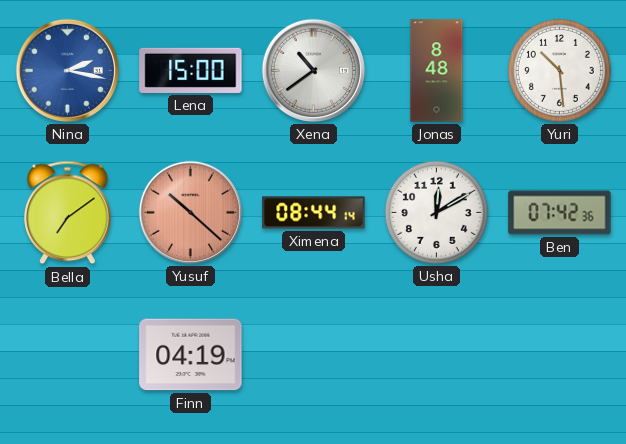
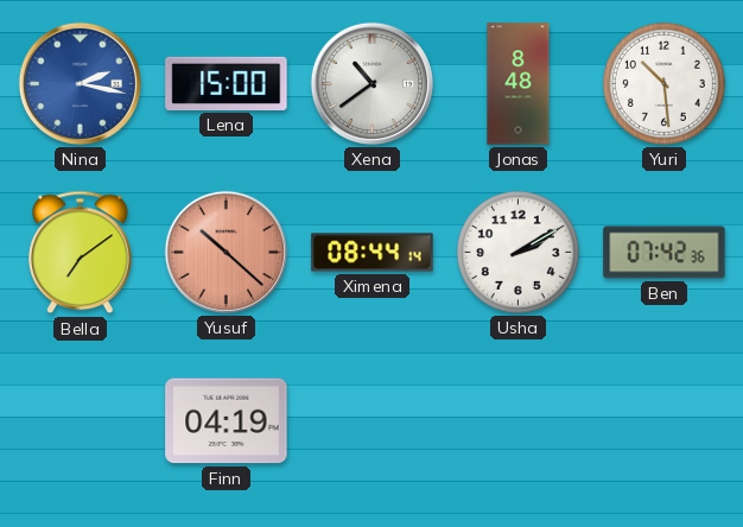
Usha: 12:10 -> 2:10 (517, 252)
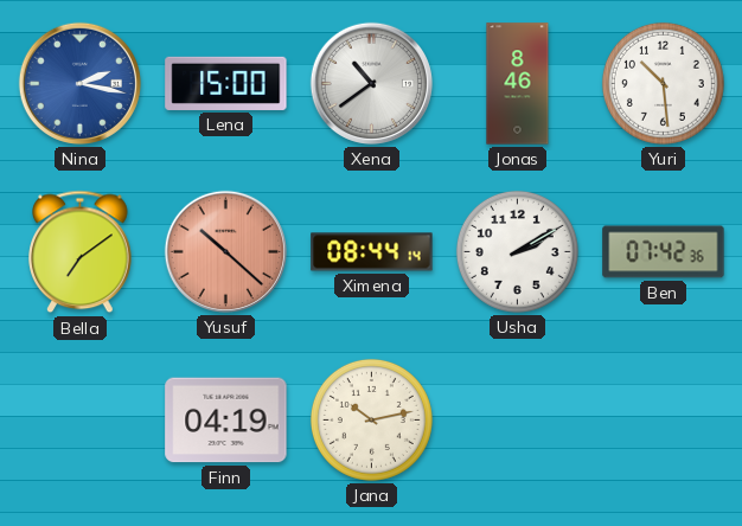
Jonas: 8:48 -> 8:46 (518, 84)
Jana: none -> 10:13 (371, 419)
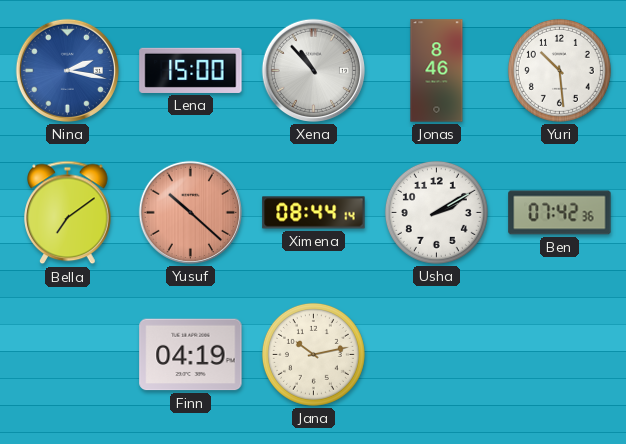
Xena: 10:39 -> 10:53 (313, 70)
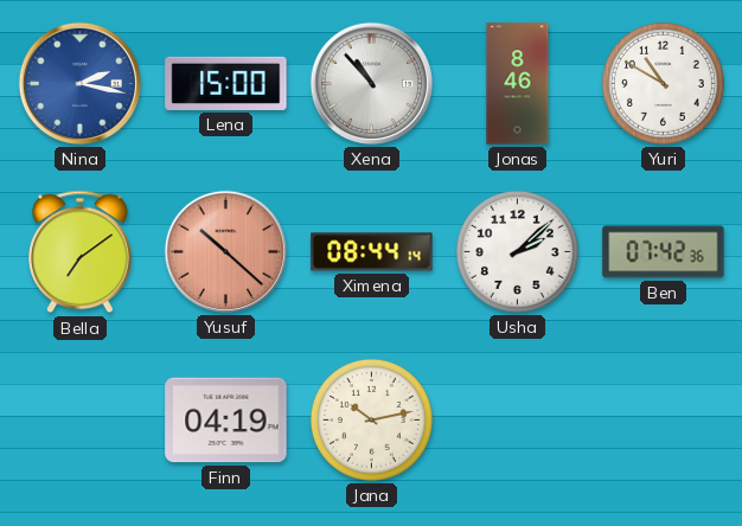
Yuri: 10:29 -> 10:50 (663, 83)
Usha: 2:10 -> 2:08 (517, 251)
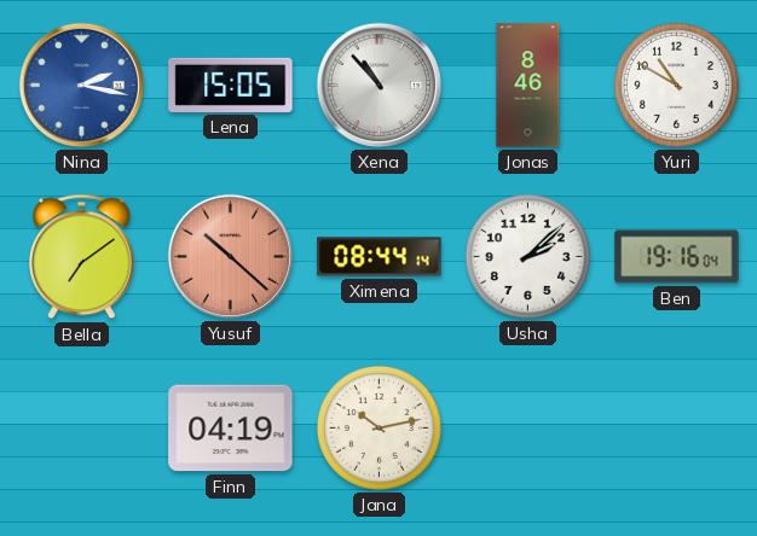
Lena: 15:00 -> 15:05 (231, 85)
Ben: 07:42 -> 19:16 (677, 257)
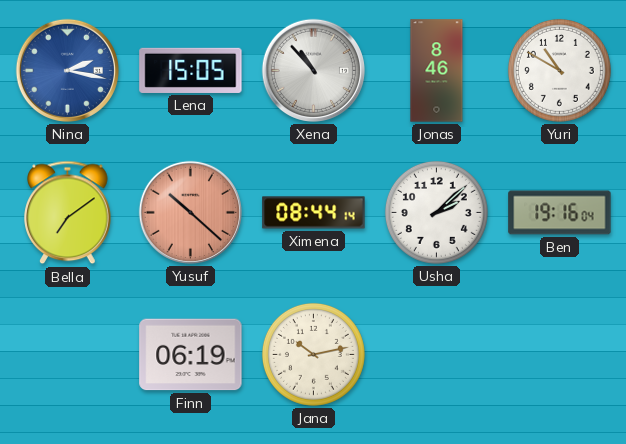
Finn: 04:19 -> 06:19 (191, 355)
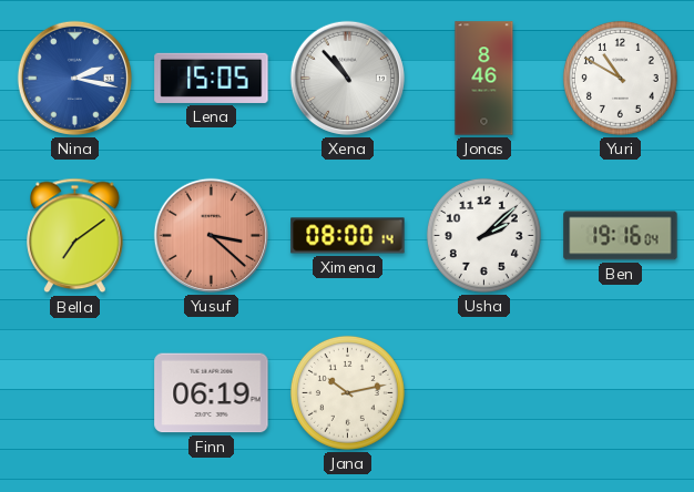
Yusuf: 10:22 -> 3:22 (211, 235)
Ximena: 08:44 -> 08:00 (348, 236)
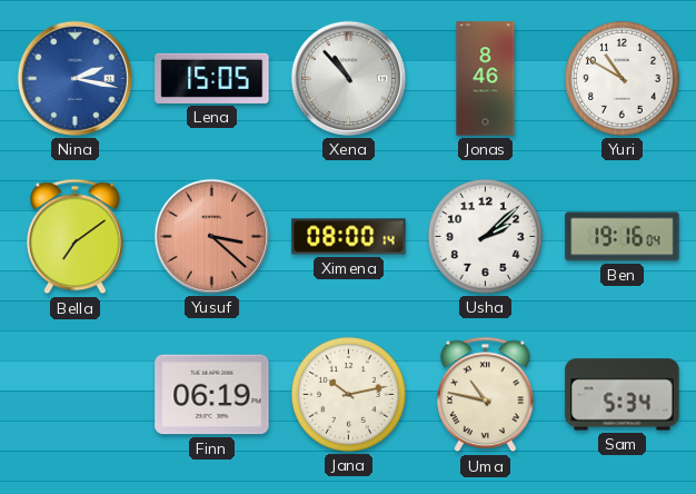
Uma: none -> 10:47 (486, 395)
Sam: none -> 5:34 (623, 395)
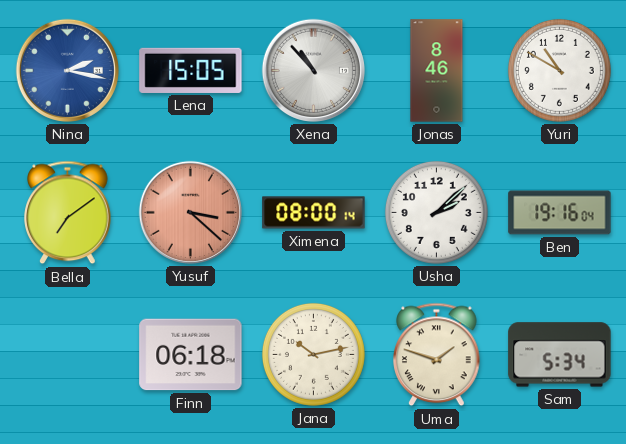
Finn: 06:19 -> 06:18 (191, 355)
Uma: 10:47 -> 1:48 (437, 355)
